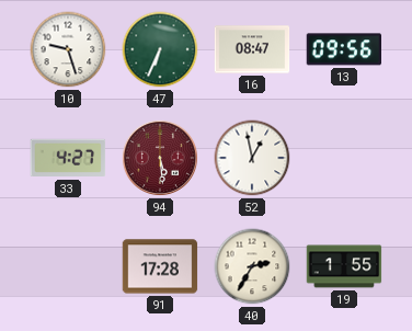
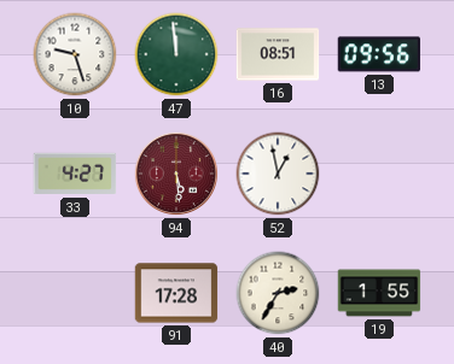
47: 6:34 -> 11:59 (176, 54)
16: 08:47 -> 08:51 (278, 54)
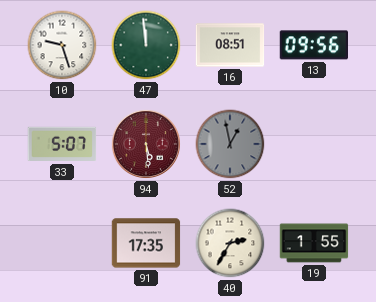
33: 4:27 -> 5:07 (62, 144)
52 dial: white -> grey (230, 144)
91: 17:28 -> 17:35 (146, 243)
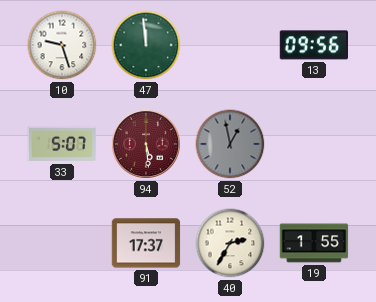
16: 08:51 -> none (230, 45)
91: 17:35 -> 17:37 (146, 243)
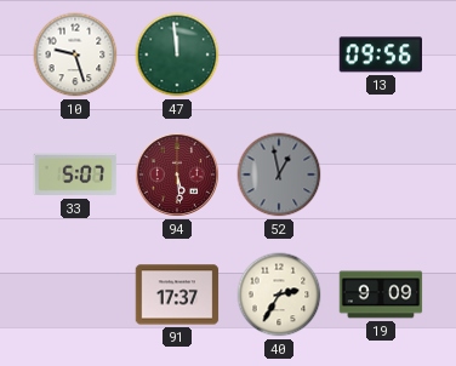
19: 1:55 -> 9:09 (381, 294)
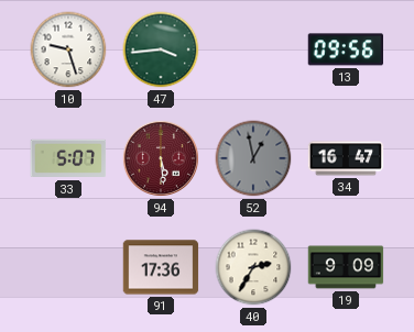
47: 11:59 -> 3:44 (161, 49)
34: none -> 16:47 (346, 158)
91: 17:37 -> 17:36 (161, 267)
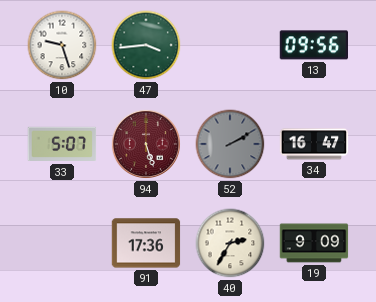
94: 5:29 -> 5:27 (146, 144)
52: 12:58 -> 2:10 (230, 144)
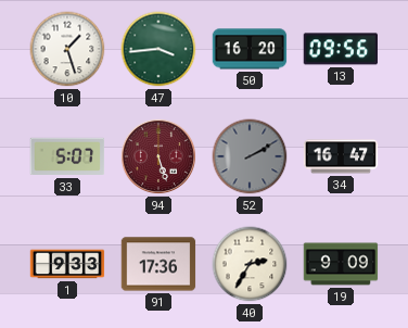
10: 9:27 -> 1:27 (67, 49)
50: none -> 16:20 (250, 49)
1: none -> 9:33 (67, 264)
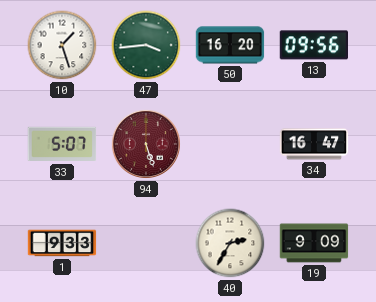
52: 2:10 -> none (250, 156)
91: 17:36 -> none (158, 264)
